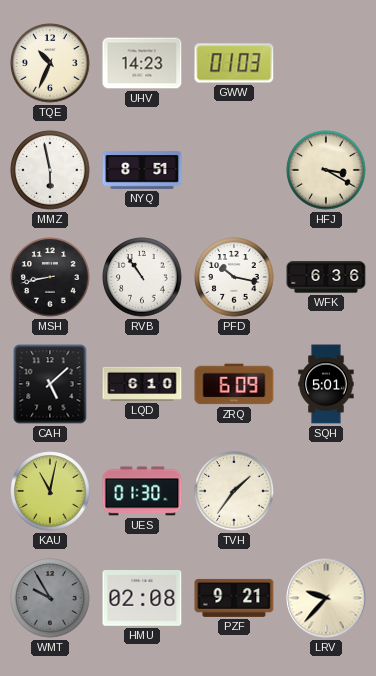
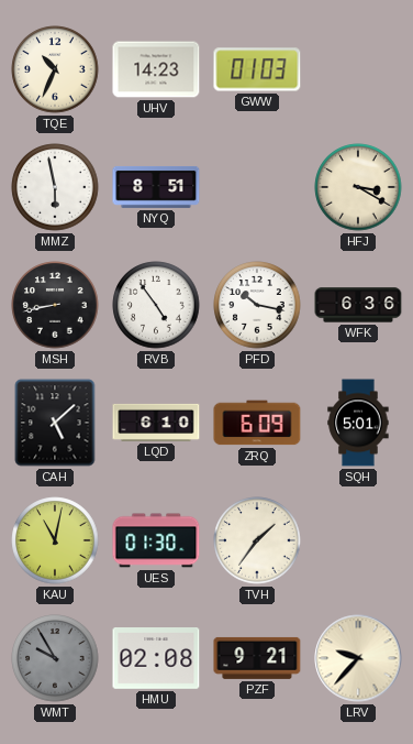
RVB: 10:54 -> 4:54 (156, 305)
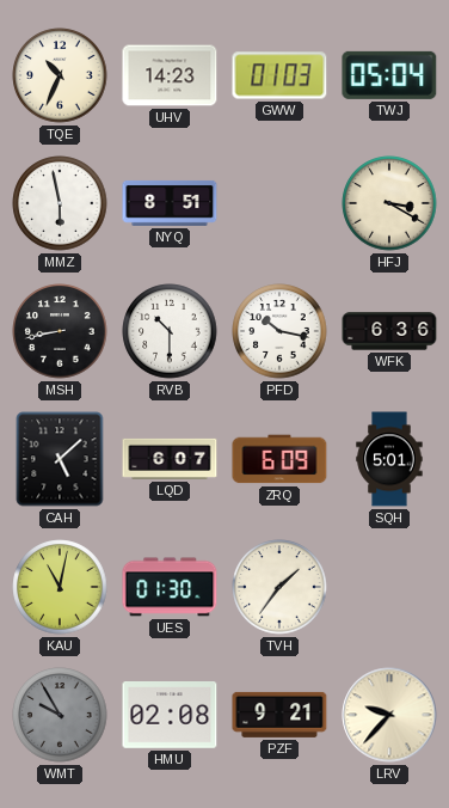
TWJ: none -> 05:04 (389, 75)
RVB: 4:54 -> 10:30 (170, 331)
LQD: 6:10 -> 6:07 (170, 459)
